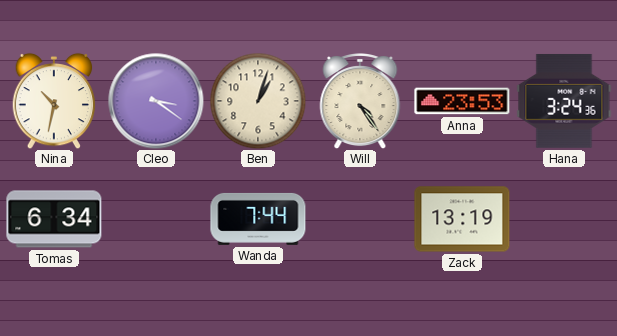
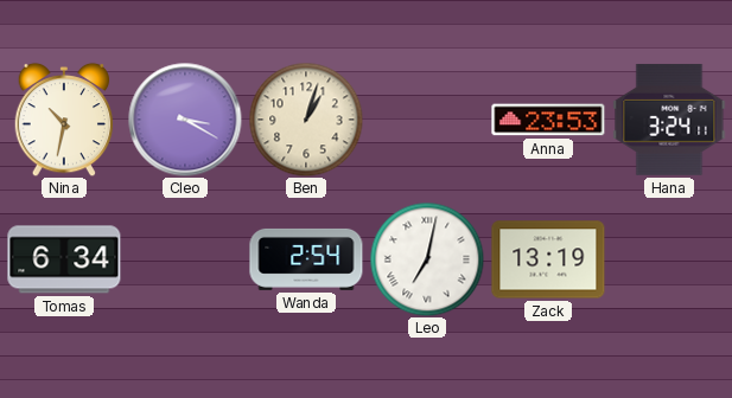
Cleo: 3:21 -> 3:20 (185, 120)
Will: 4:24 -> none (360, 102)
Hana: 3:24:36 -> 3:24:11 (669, 120)
Wanda: 7:44 -> 2:54 (306, 259)
Leo: none -> 7:02 (427, 259)
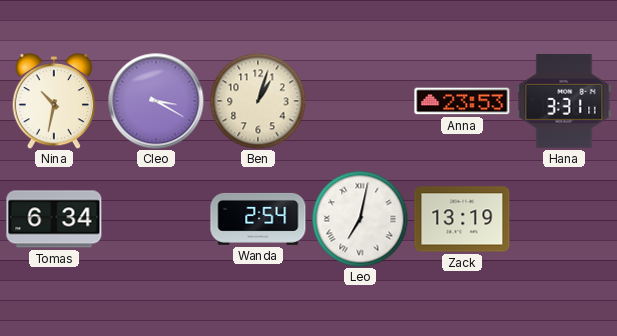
Hana: 3:24 -> 3:31 (564, 101)
